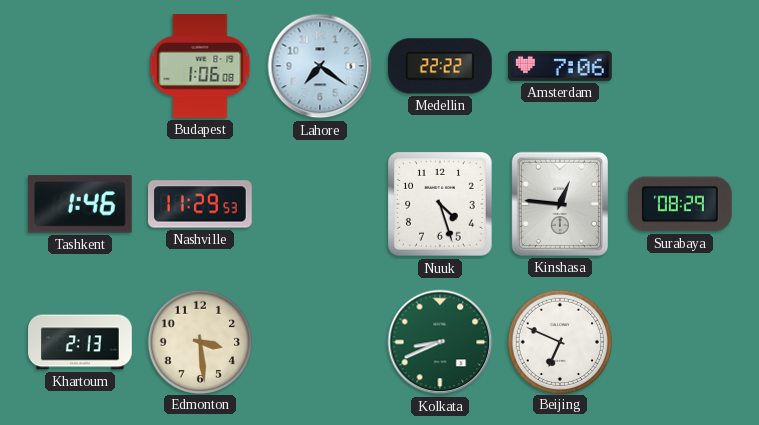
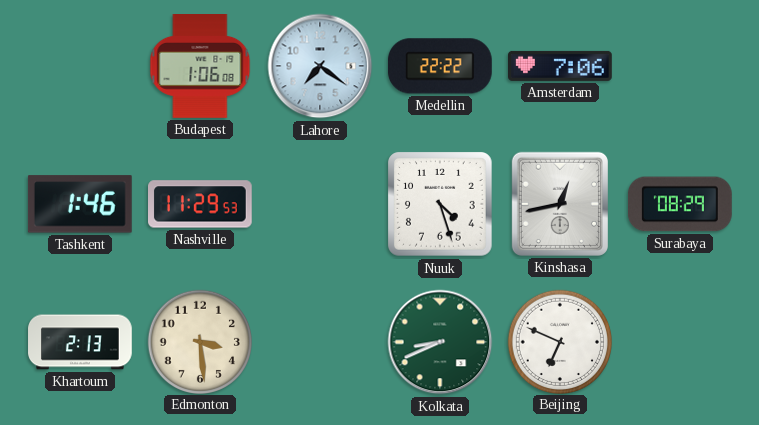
Kinshasa: 12:46 -> 12:43 (560, 204)
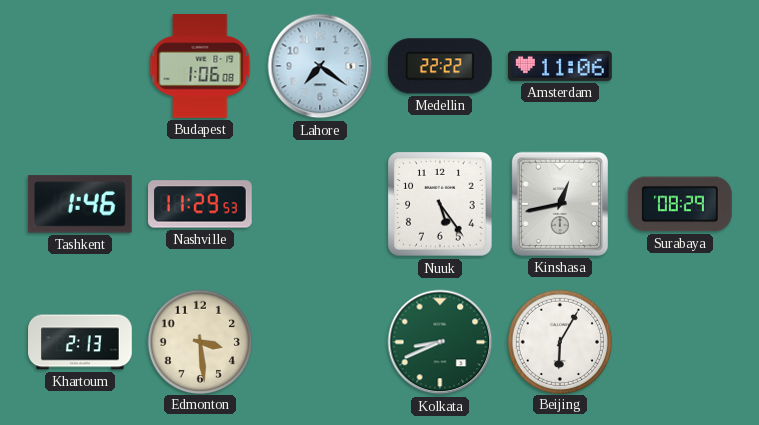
Amsterdam: 7:06 -> 11:06 (561, 66)
Nuuk: 4:27 -> 5:24 (441, 205)
Beijing: 6:49 -> 6:05 (559, 341)
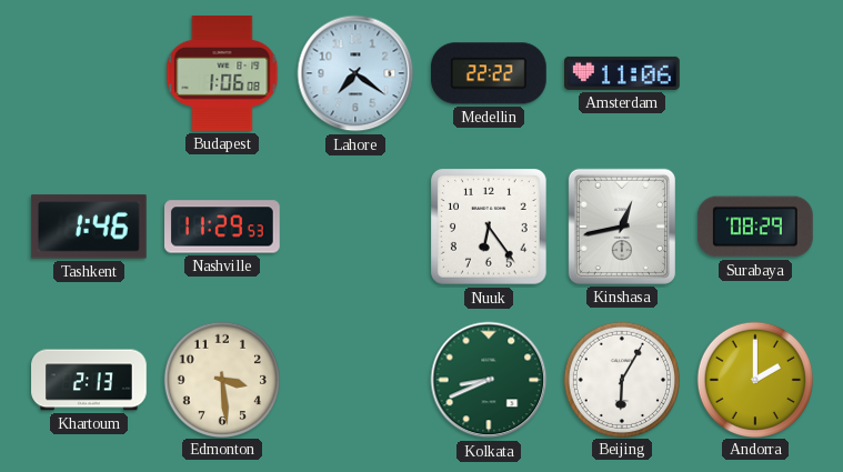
Nuuk: 5:24 -> 6:24 (490, 228)
Andorra: none -> 2:00 (754, 379)
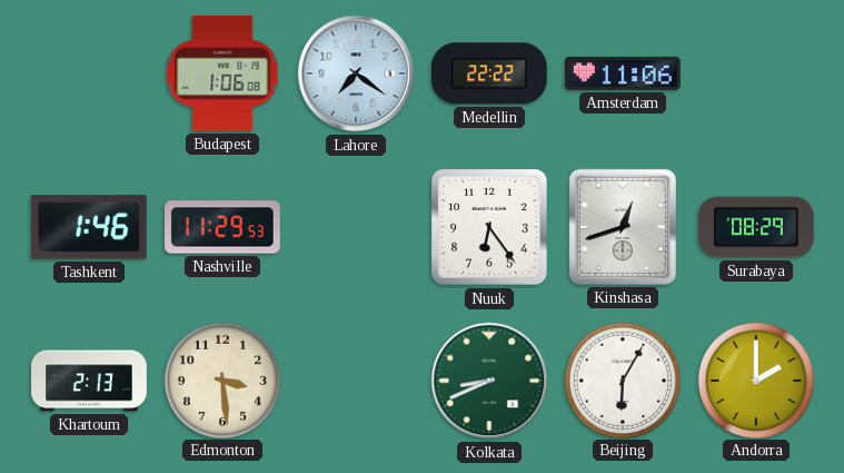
Kinshasa: 12:43 -> 12:42 (623, 227)
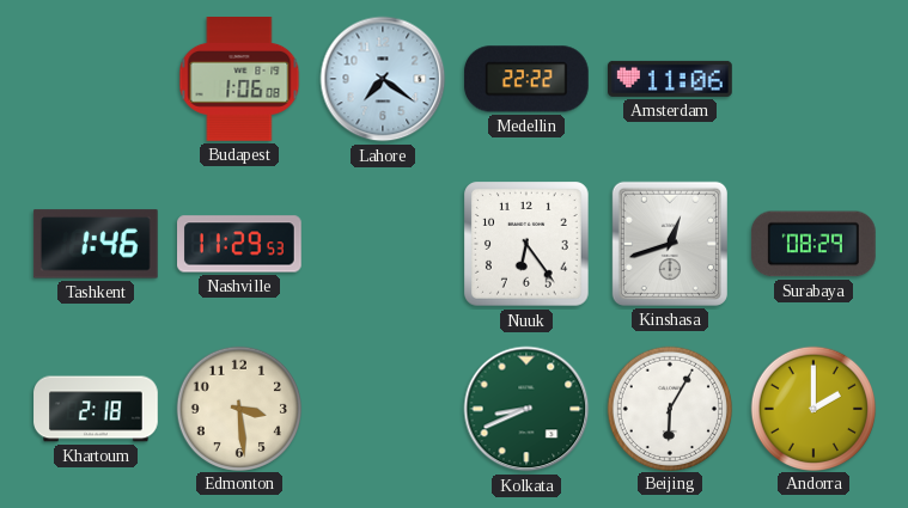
Khartoum: 2:13 -> 2:18 (96, 409)
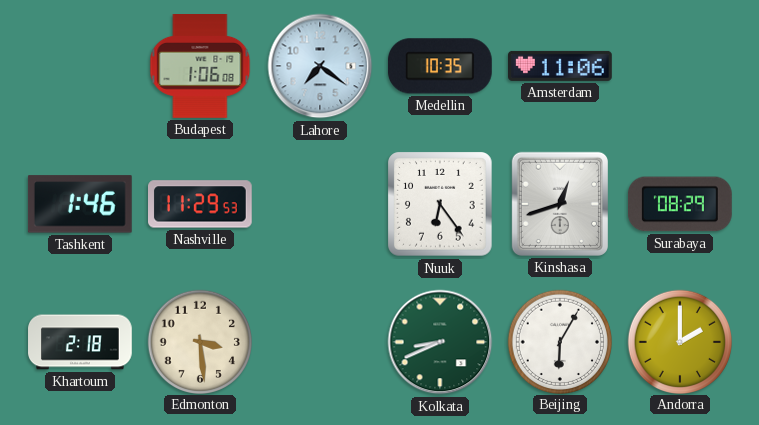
Medellin: 22:22 -> 10:35 (440, 66)
